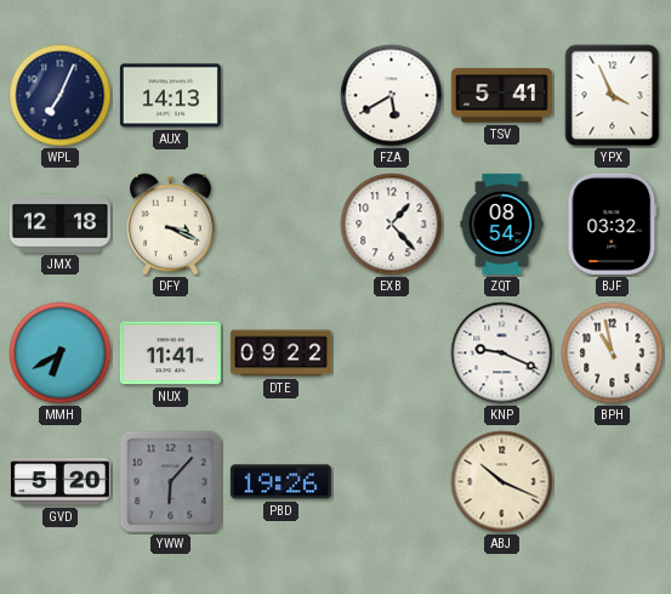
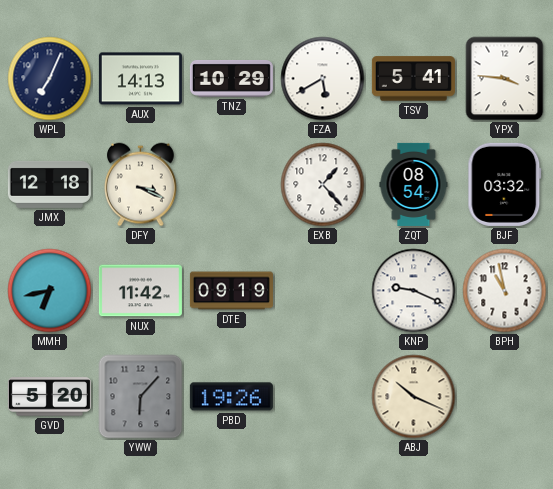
TNZ: none -> 10:29 (231, 78)
YPX: 3:56 -> 3:46 (505, 79)
MMH: 6:40 -> 6:43 (50, 291)
NUX: 11:41 -> 11:42 (140, 291)
DTE: 09:22 -> 09:19 (231, 291)
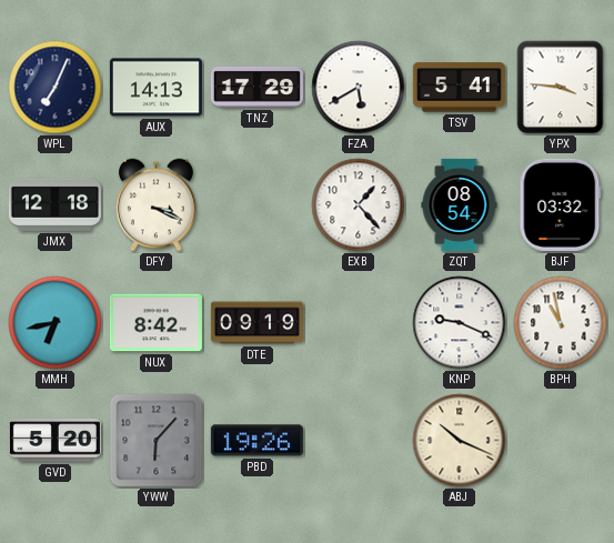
TNZ: 10:29 -> 17:29 (256, 87)
NUX: 11:42 -> 8:42 (155, 323)
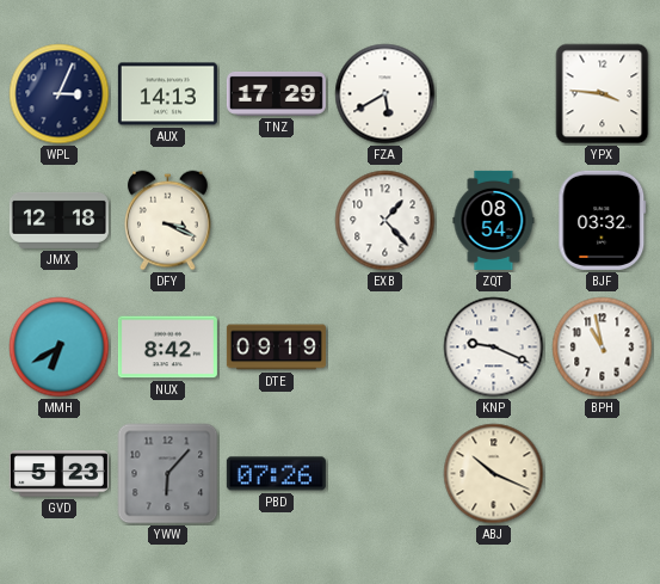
WPL: 7:04 -> 3:04 (60, 94)
TSV: 5:41 -> none (459, 88)
MMH: 6:43 -> 6:40 (60, 348)
GVD: 5:20 -> 5:23 (58, 474)
PBD: 19:26 -> 07:26 (276, 474)
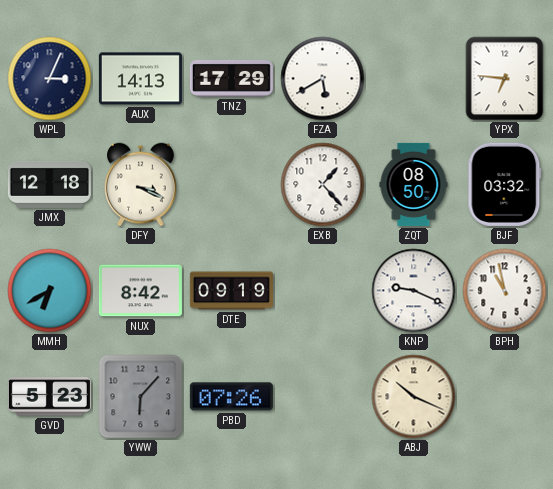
YPX: 3:46 -> 6:46 (505, 79)
ZQT: 08:54 -> 08:50 (414, 184)
